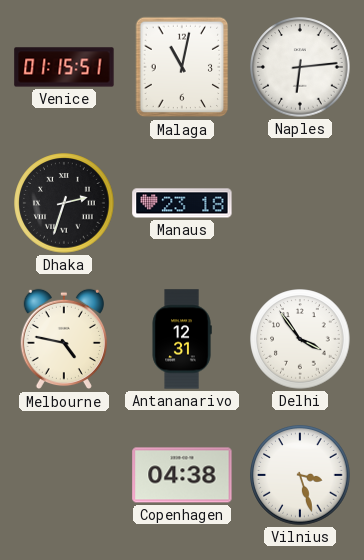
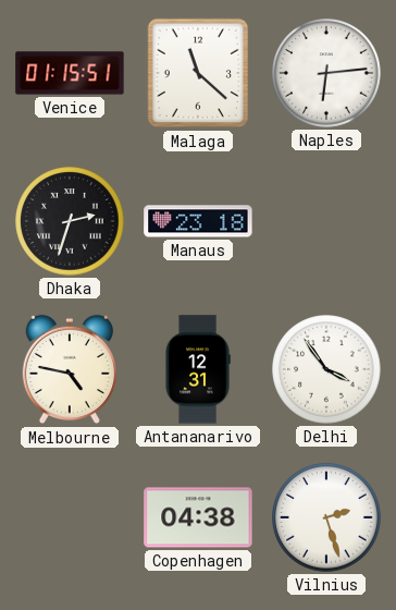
Malaga: 11:02 -> 11:22 (198, 73)
Vilnius: 3:27 -> 2:27 (326, 517)
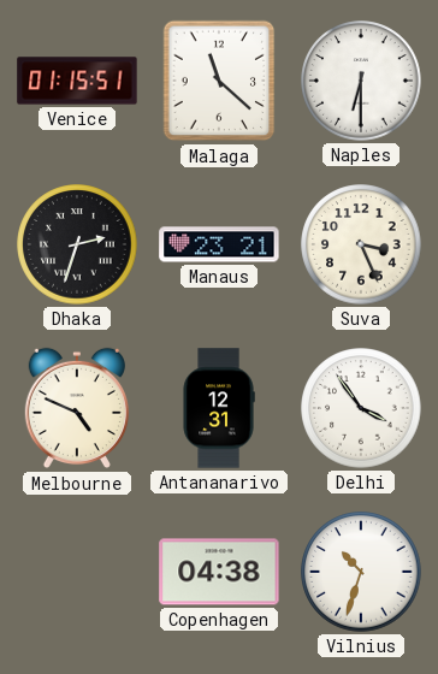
Naples: 6:14 -> 6:30 (361, 81)
Manaus: 23:18 -> 23:21 (219, 244)
Suva: none -> 3:26 (361, 244)
Melbourne: 4:47 -> 4:49 (77, 408)
Vilnius: 2:27 -> 10:33 (361, 572)
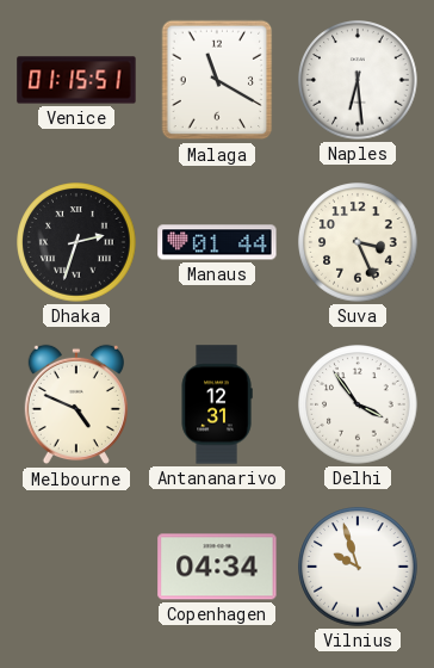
Malaga: 11:22 -> 11:20 (217, 80)
Naples: 6:30 -> 6:29 (358, 80)
Manaus: 23:21 -> 01:44 (217, 242)
Copenhagen: 04:38 -> 04:34 (217, 567)
Vilnius: 10:33 -> 9:57 (358, 567)
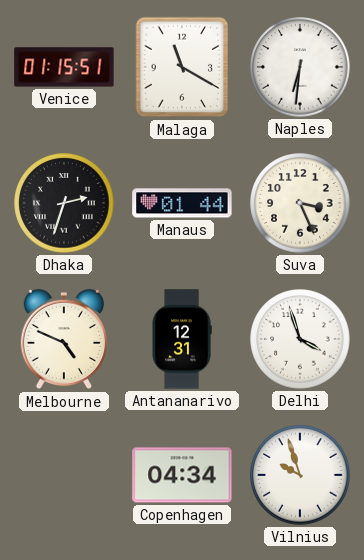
Naples: 6:29 -> 6:31 (300, 67)
Delhi: 3:54 -> 3:57 (300, 339)
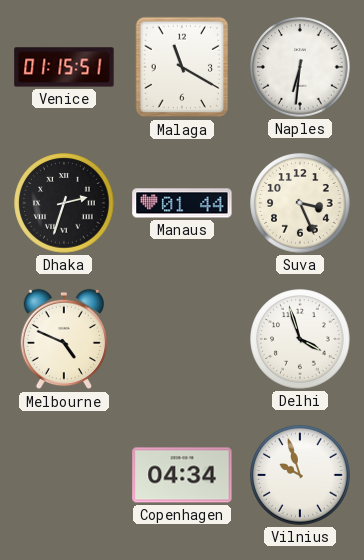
Antananarivo: 12:31 -> none (182, 339)
